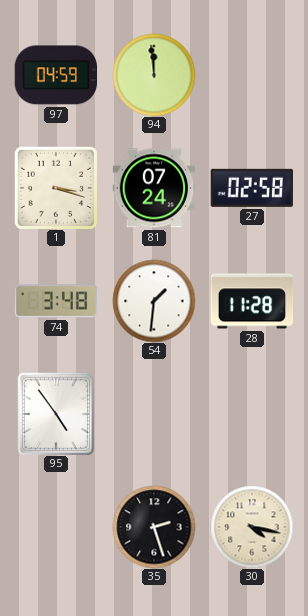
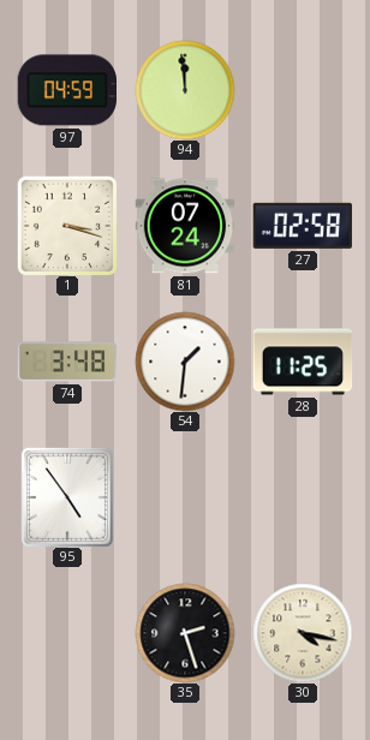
28: 11:28 -> 11:25 (303, 362)
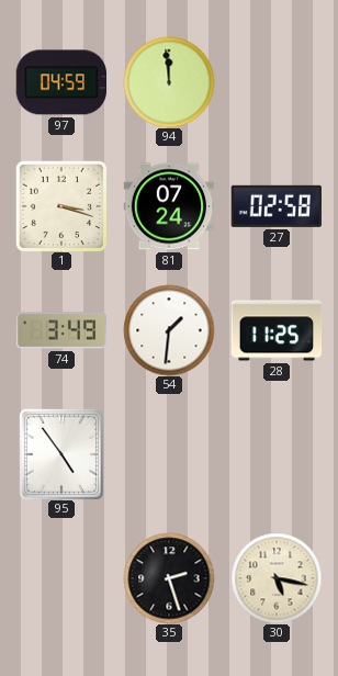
74: 3:48 -> 3:49 (61, 330)
30: 4:17 -> 5:17 (277, 578)
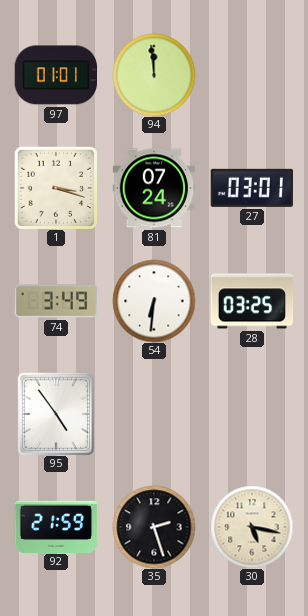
97: 04:59 -> 01:01 (55, 75)
27: 02:58 -> 03:01 (252, 188)
54: 1:31 -> 6:31 (154, 301)
28: 11:25 -> 03:25 (252, 301)
92: none -> 21:59 (56, 526)
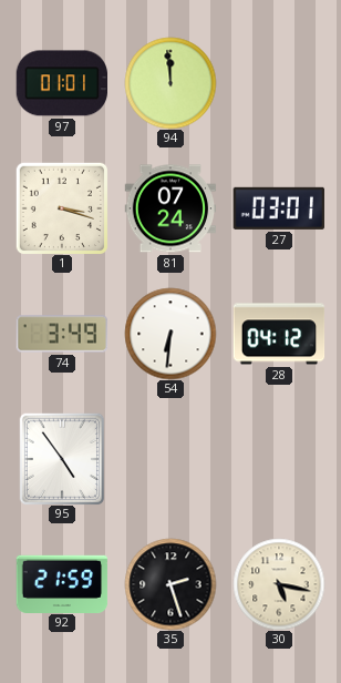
28: 03:25 -> 04:12 (279, 334)
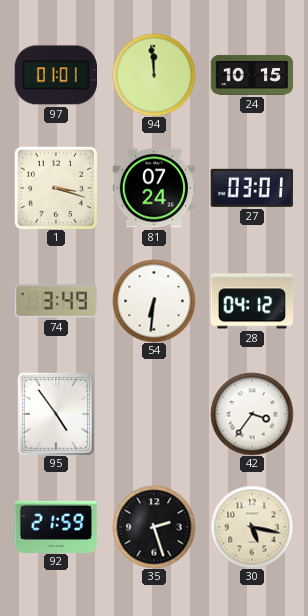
24: none -> 10:15 (252, 75)
42: none -> 3:36 (252, 414)
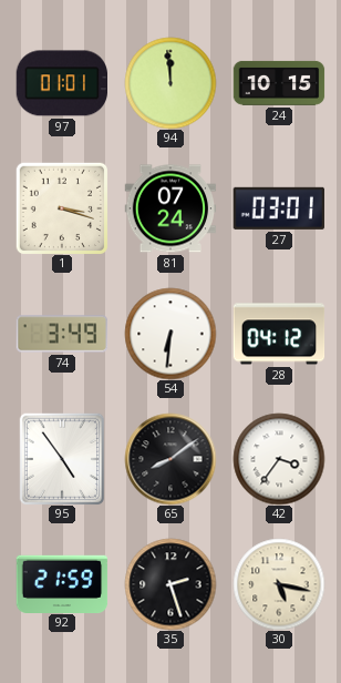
65: none -> 8:09 (170, 459)
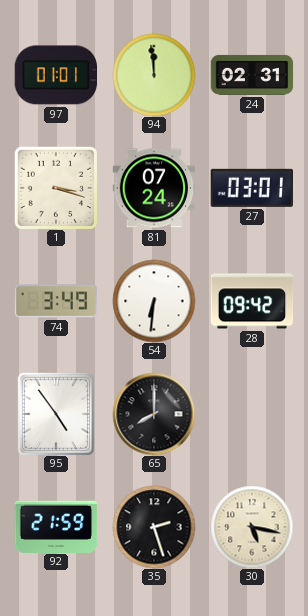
24: 10:15 -> 02:31 (252, 75)
28: 04:12 -> 09:42 (252, 301)
65: 8:09 -> 8:00 (154, 414)
42: 3:36 -> none (279, 459)
